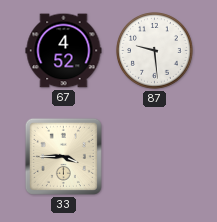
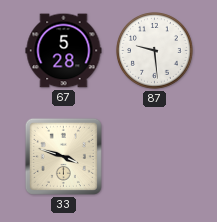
67: 4:52 -> 5:28 (64, 51)
33: 3:45 -> 3:48 (63, 156)
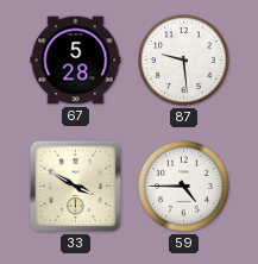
33: 3:48 -> 3:50 (75, 186)
59: none -> 4:45 (184, 187)
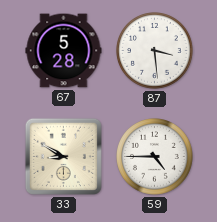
87: 9:29 -> 3:29 (155, 51)
33: 3:50 -> 8:50 (63, 156)
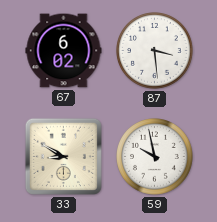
67: 5:28 -> 6:02 (64, 51)
59: 4:45 -> 9:58 (155, 157)
